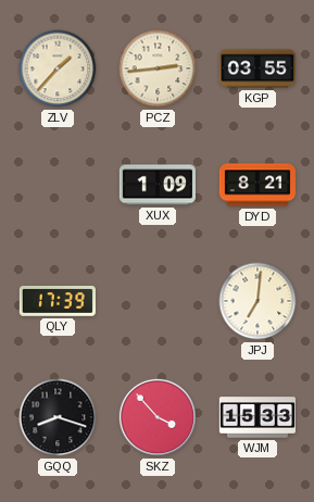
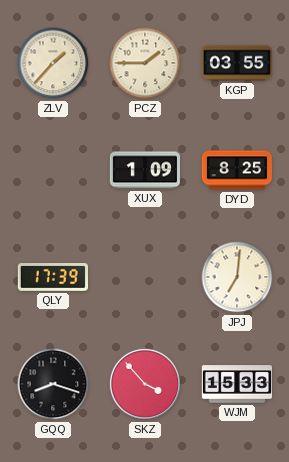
PCZ: 2:44 -> 1:45 (145, 63)
DYD: 8:21 -> 8:25 (236, 170)
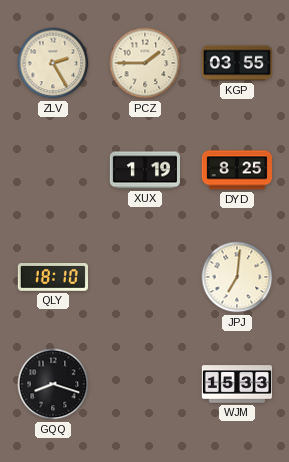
ZLV: 1:37 -> 2:25 (53, 63)
XUX: 1:09 -> 1:19 (144, 170)
QLY: 17:39 -> 18:10 (53, 278)
SKZ: 3:53 -> none (145, 384)
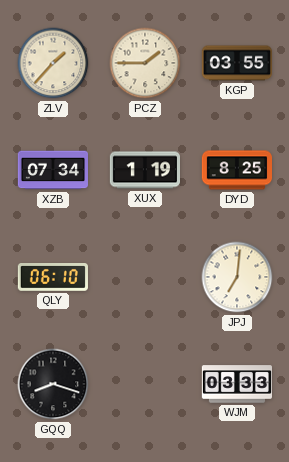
ZLV: 2:25 -> 1:37 (53, 63)
XZB: none -> 07:34 (52, 170)
QLY: 18:10 -> 06:10 (53, 278)
WJM: 15:33 -> 03:33 (236, 384)
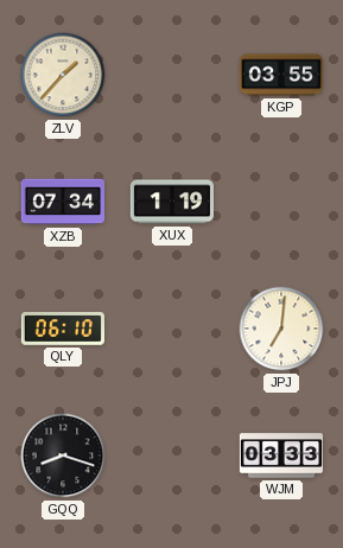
PCZ: 1:45 -> none (145, 63)
DYD: 8:25 -> none (236, 170)
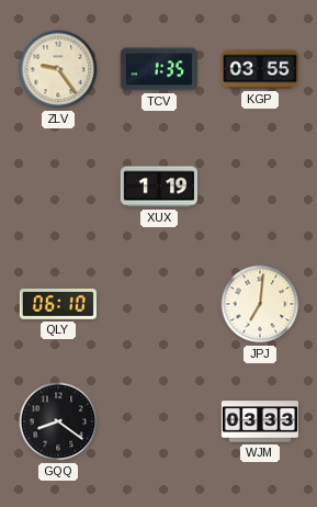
ZLV: 1:37 -> 9:24 (58, 69)
TCV: none -> 1:35 (159, 69)
XZB: 07:34 -> none (62, 202)
GQQ: 8:18 -> 8:21 (58, 421)
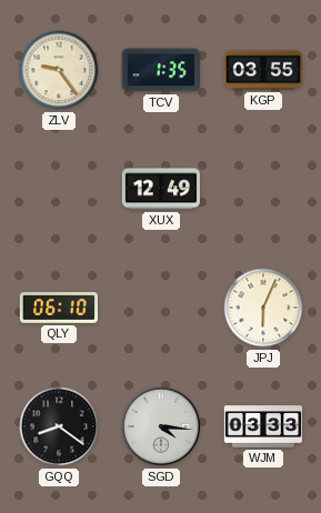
XUX: 1:19 -> 12:49 (160, 189)
JPJ: 7:01 -> 6:04 (263, 308)
SGD: none -> 4:16 (161, 426)
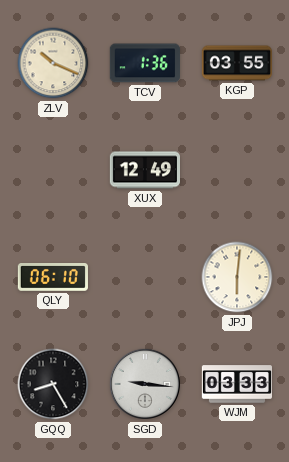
ZLV: 9:24 -> 10:19 (53, 63)
TCV: 1:35 -> 1:36 (145, 63)
JPJ: 6:04 -> 6:01 (237, 277)
GQQ: 8:21 -> 8:25 (53, 384)
SGD: 4:16 -> 9:16 (145, 384)
